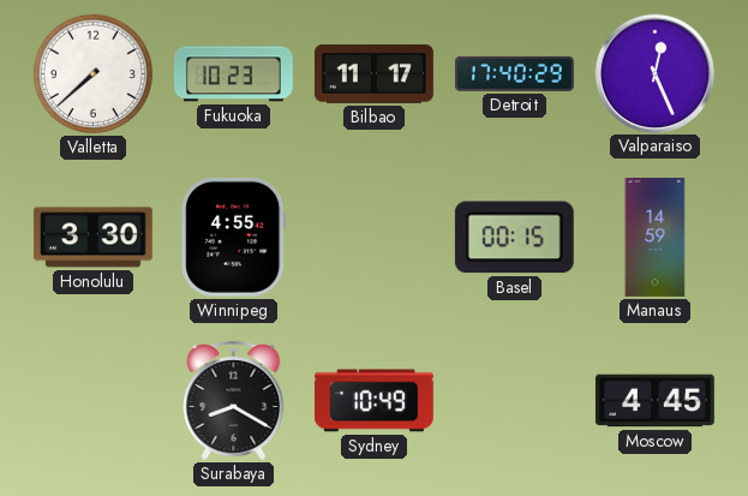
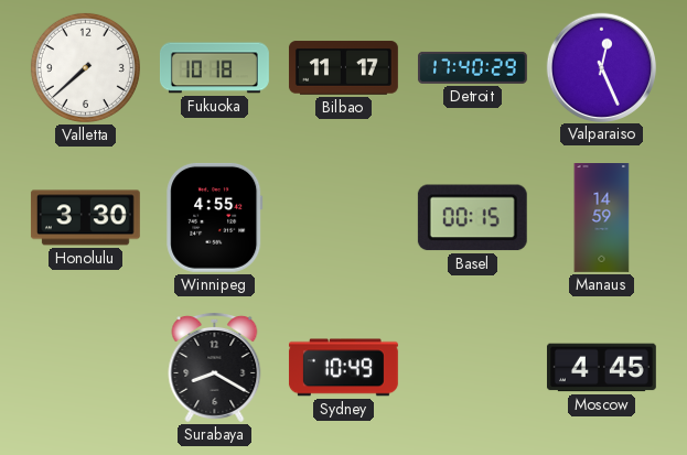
Fukuoka: 10:23 -> 10:18 (215, 68)
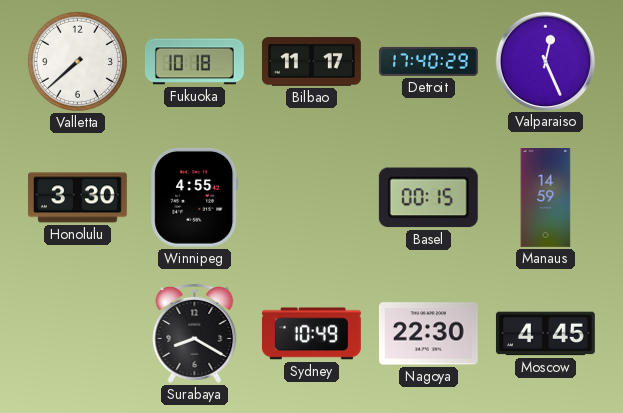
Nagoya: none -> 22:30 (428, 334)
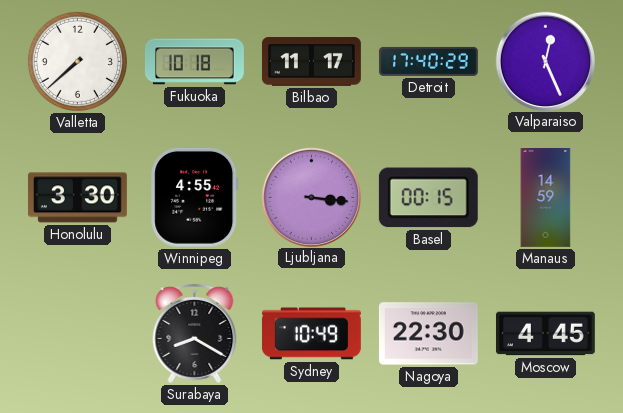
Ljubljana: none -> 3:16 (311, 197)
